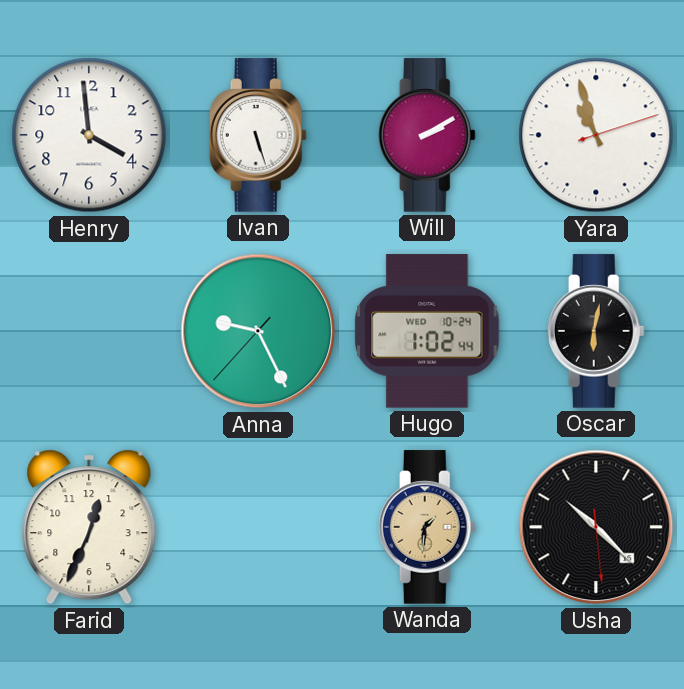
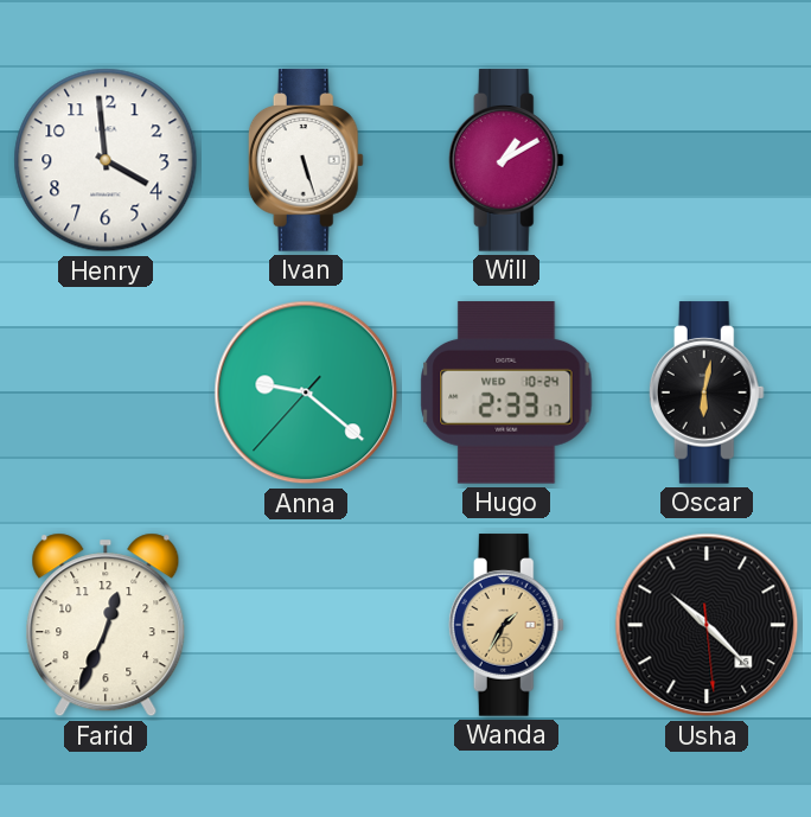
Will: 2:10 -> 1:10 (506, 160)
Yara: 10:57 -> none (596, 135)
Anna: 9:25 -> 9:21 (306, 392)
Hugo: 1:02 -> 2:33 (506, 392)
Wanda: 1:31 -> 1:35 (506, 625)
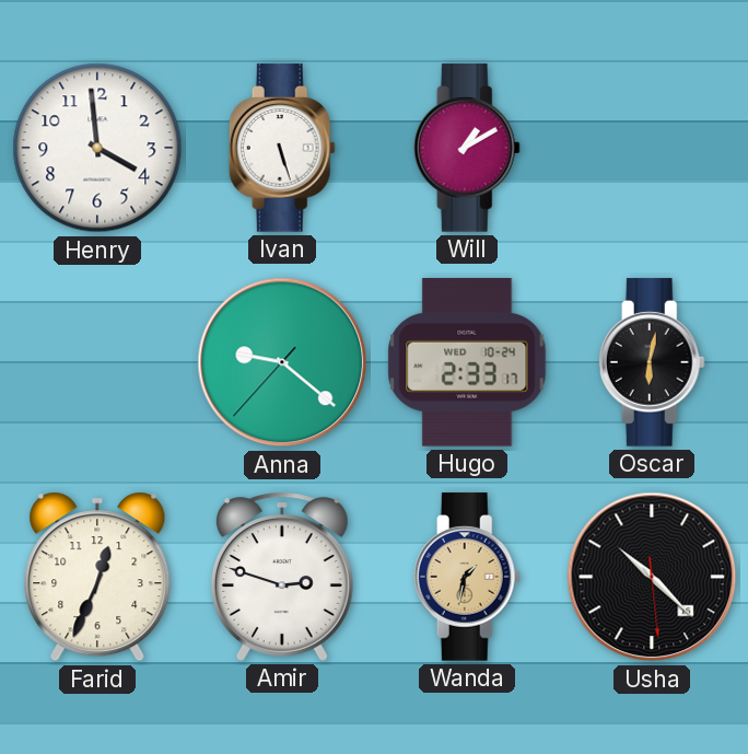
Amir: none -> 2:48 (282, 577)
Wanda: 1:35 -> 1:32 (467, 577)
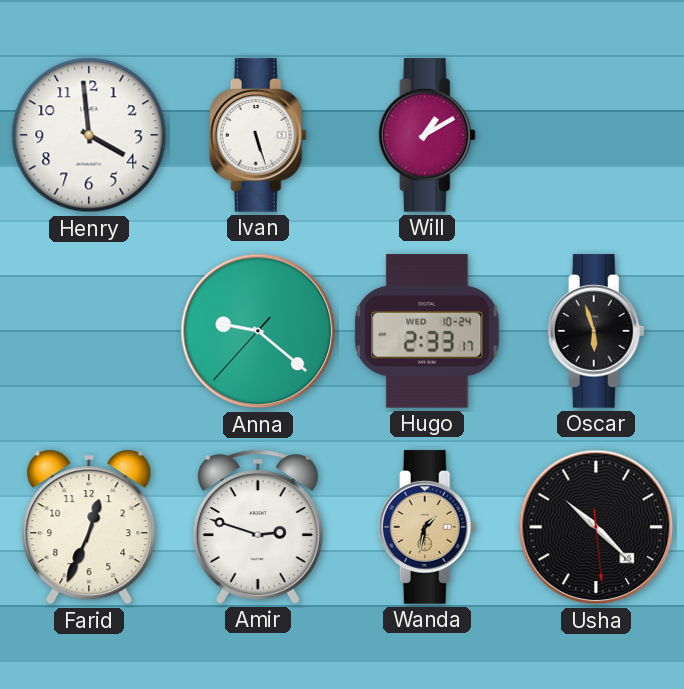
Oscar: 6:02 -> 5:57 (596, 331)
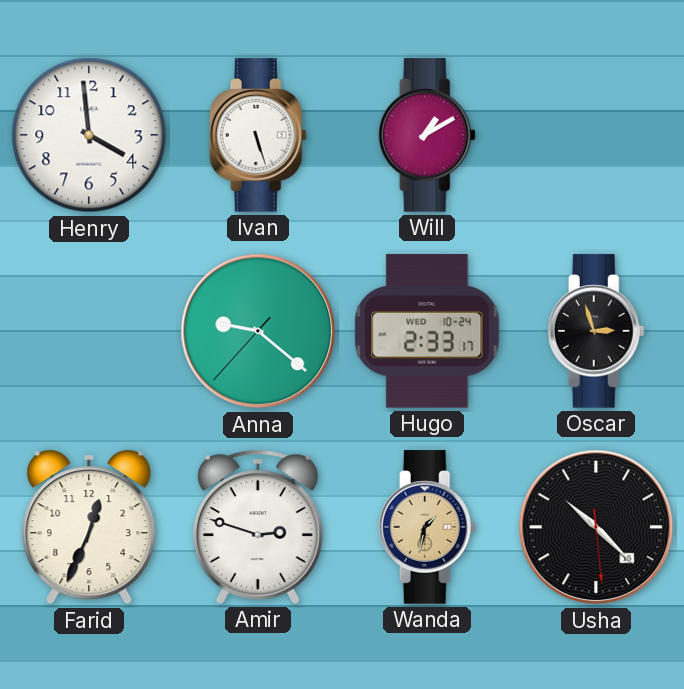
Oscar: 5:57 -> 2:57 (596, 331)
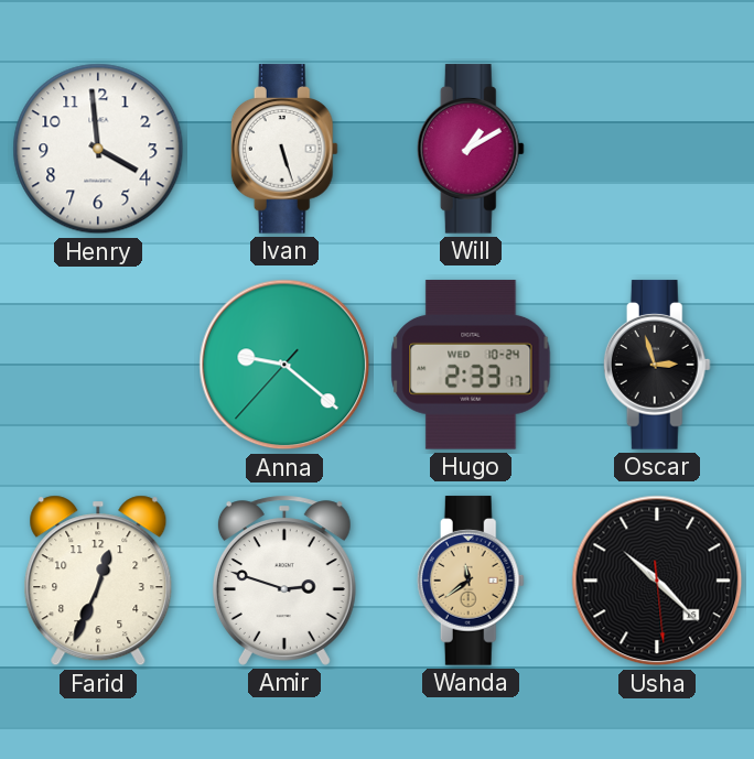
Wanda: 1:32 -> 11:39 (471, 581)
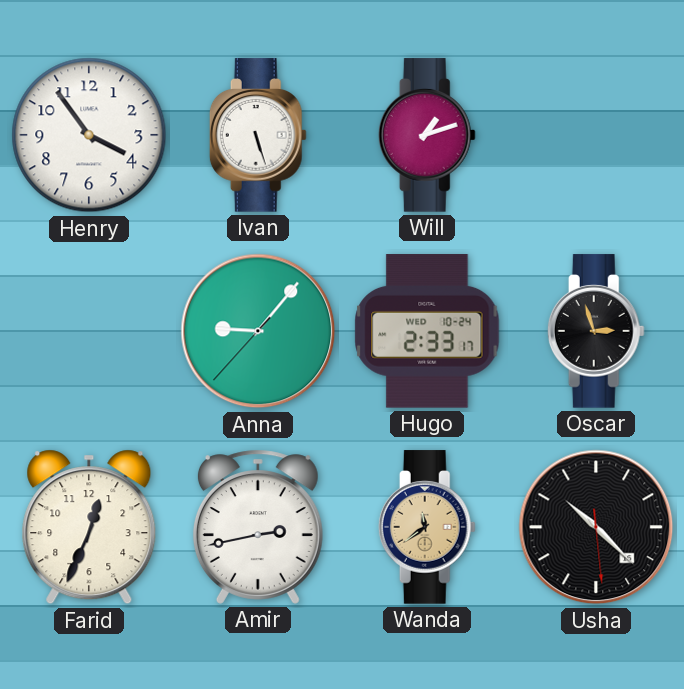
Henry: 3:59 -> 3:54 (89, 135)
Will: 1:10 -> 1:12 (427, 135)
Anna: 9:21 -> 9:06 (258, 331)
Amir: 2:48 -> 2:43 (258, 527)
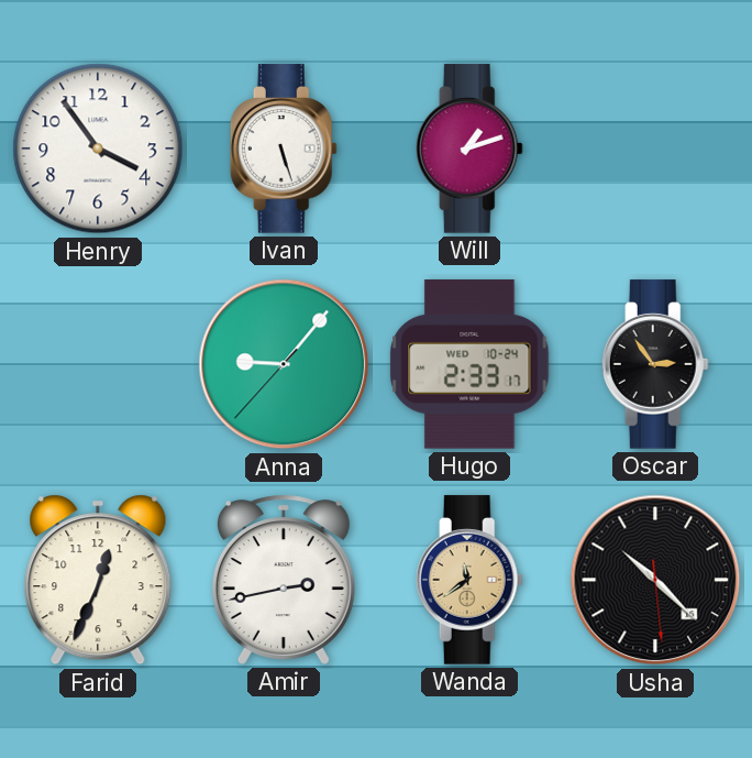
Oscar: 2:57 -> 2:54 (655, 364)
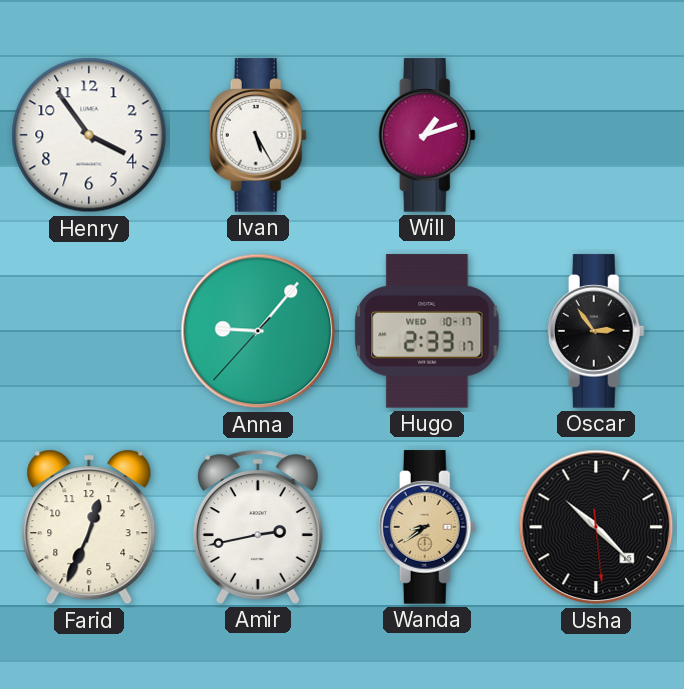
Ivan: 5:27 -> 5:25 (258, 135)
Hugo date: WED 10-24 -> WED 10-17 (427, 331)
Wanda: 11:39 -> 8:39 (427, 527)
